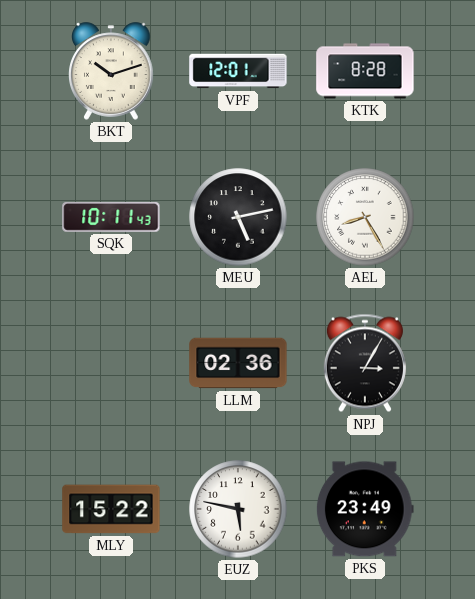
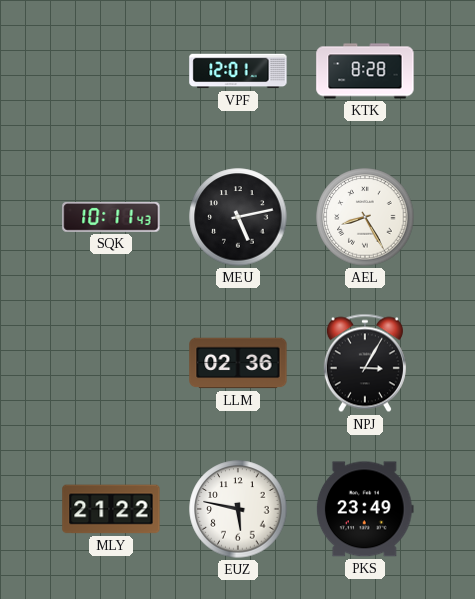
BKT: 10:12 -> none (112, 71)
MLY: 15:22 -> 21:22 (111, 509)
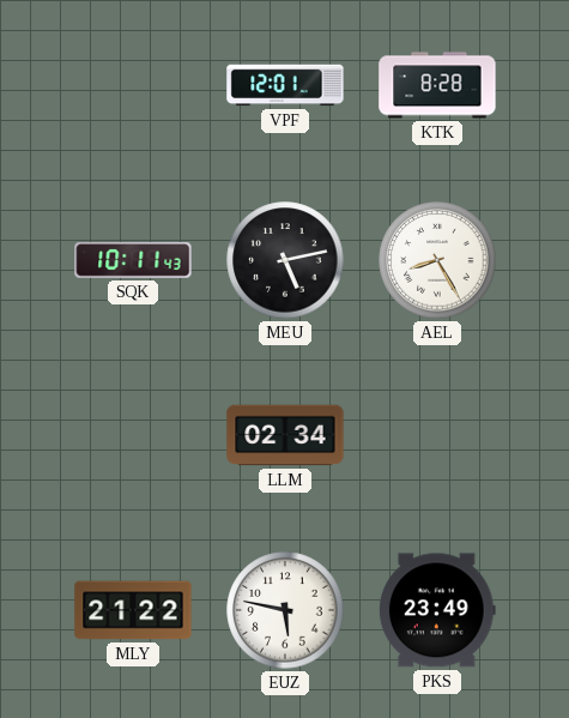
LLM: 02:36 -> 02:34 (285, 435)
NPJ: 3:05 -> none (365, 363)
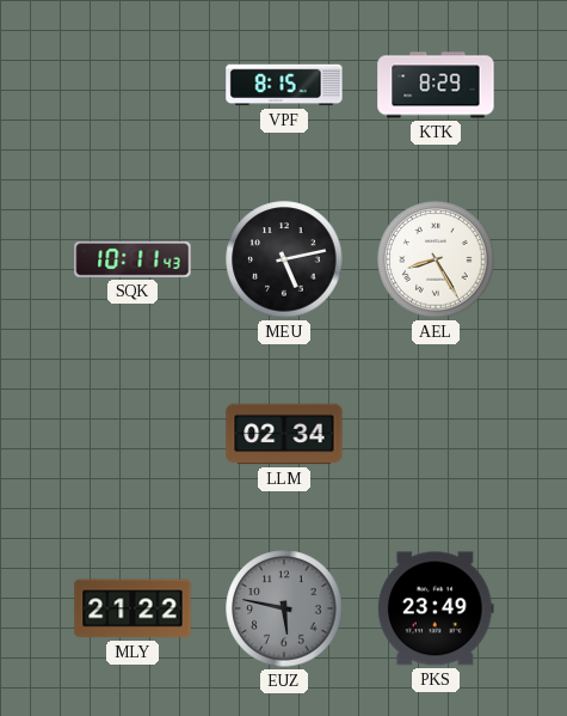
VPF: 12:01 -> 8:15 (284, 85)
KTK: 8:28 -> 8:29 (436, 85)
EUZ dial: white -> grey (284, 608)
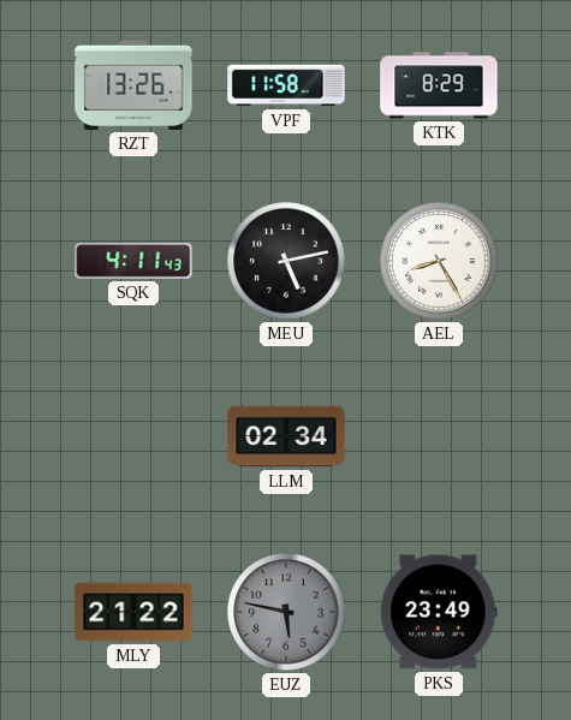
RZT: none -> 13:26 (133, 85)
VPF: 8:15 -> 11:58 (286, 85)
SQK: 10:11 -> 4:11 (133, 261)
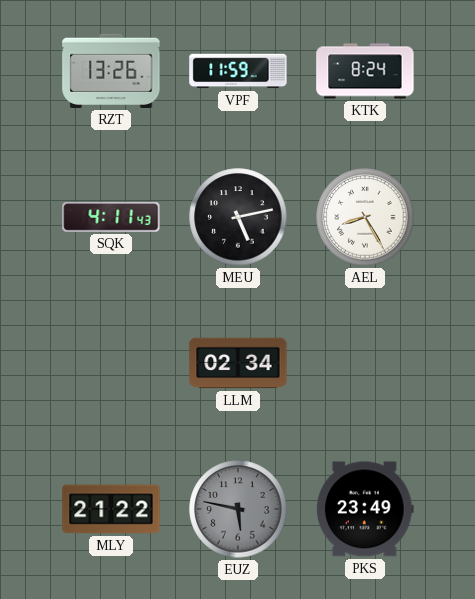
VPF: 11:58 -> 11:59 (238, 71)
KTK: 8:29 -> 8:24 (365, 71)
